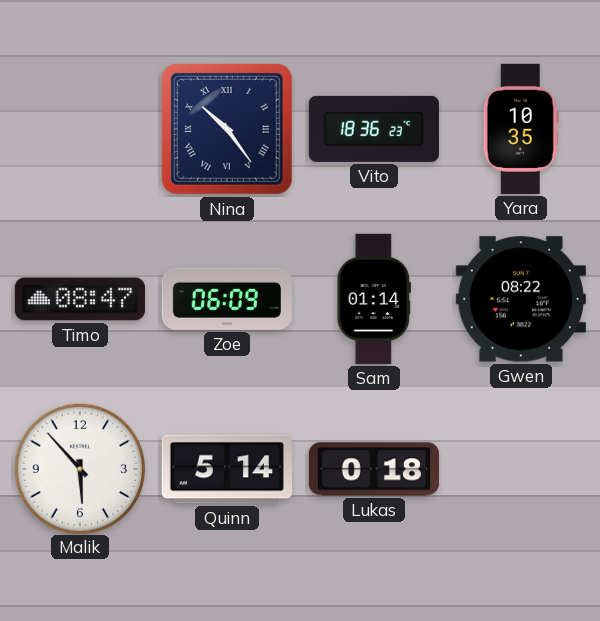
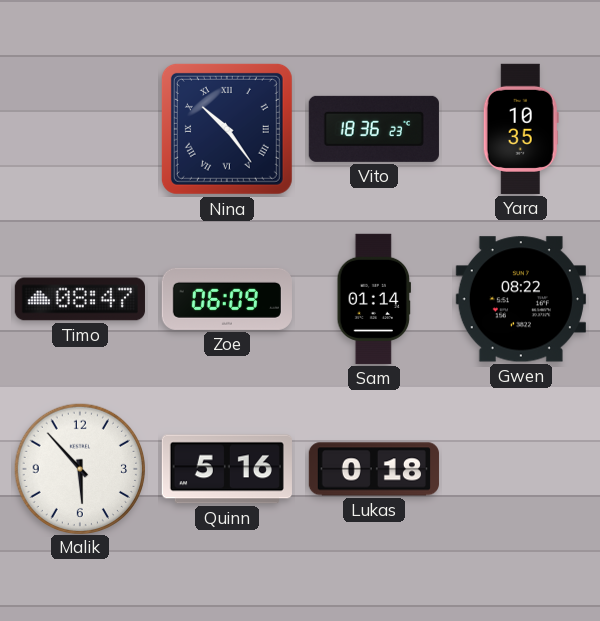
Quinn: 5:14 -> 5:16 (227, 469)
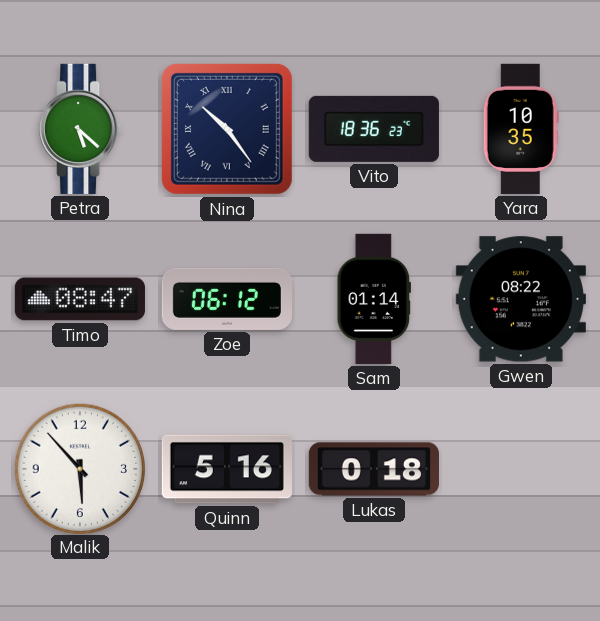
Petra: none -> 5:22 (80, 129)
Zoe: 06:09 -> 06:12 (227, 299)
